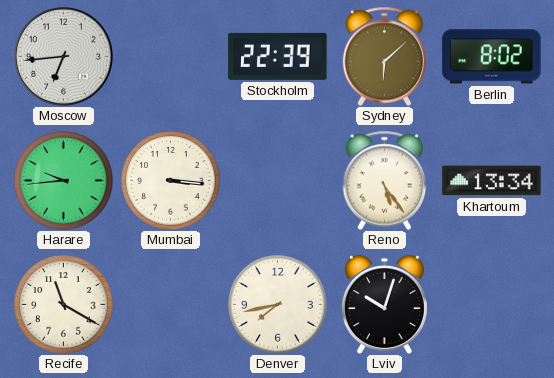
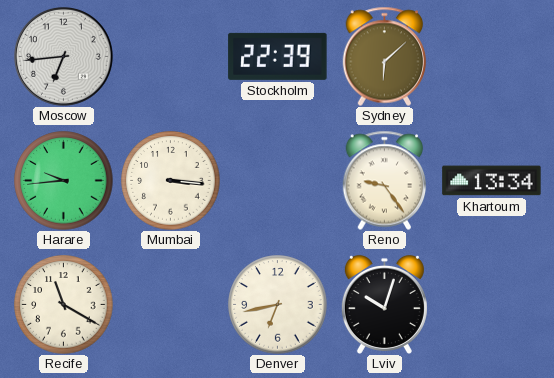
Berlin: 8:02 -> none (492, 57)
Reno: 5:24 -> 9:24 (385, 180)
Denver: 7:43 -> 6:43 (278, 305)
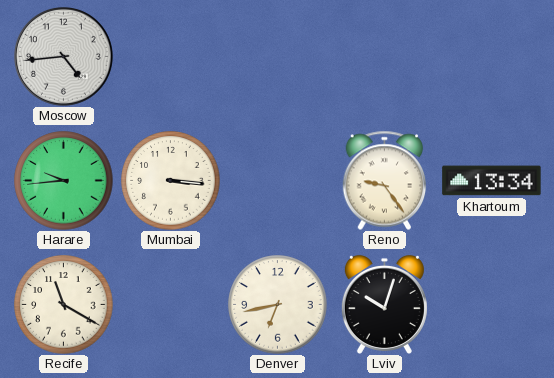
Moscow: 6:44 -> 4:44 (63, 56)
Stockholm: 22:39 -> none (278, 56)
Sydney: 6:08 -> none (385, 56)
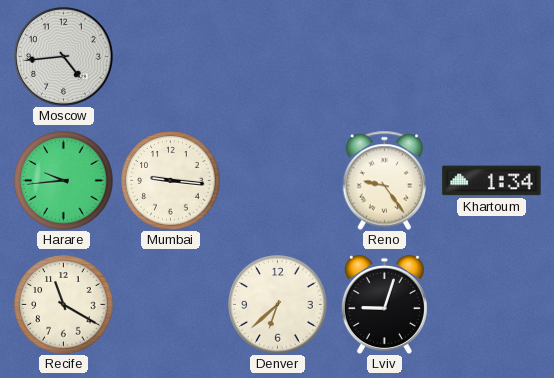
Mumbai: 3:16 -> 9:16 (171, 181)
Khartoum: 13:34 -> 1:34 (492, 181)
Denver: 6:43 -> 6:38 (278, 305)
Lviv: 10:03 -> 9:03 (384, 304)
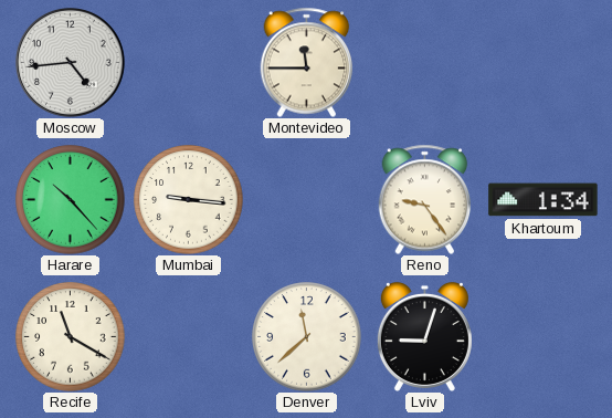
Montevideo: none -> 11:45 (307, 62)
Harare: 9:44 -> 10:23 (71, 200)
Denver: 6:38 -> 11:38 (307, 337)
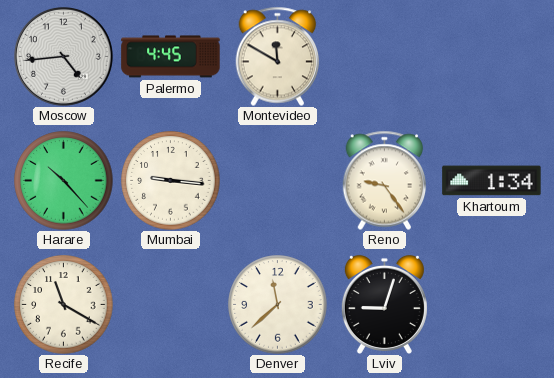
Palermo: none -> 4:45 (171, 57)
Montevideo: 11:45 -> 11:50 (278, 56)
